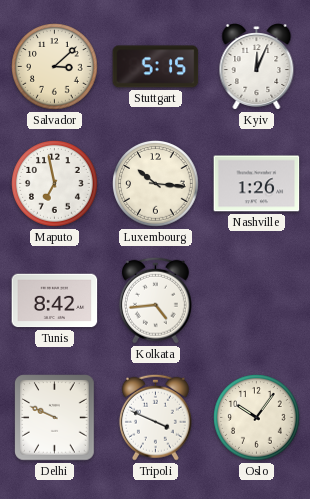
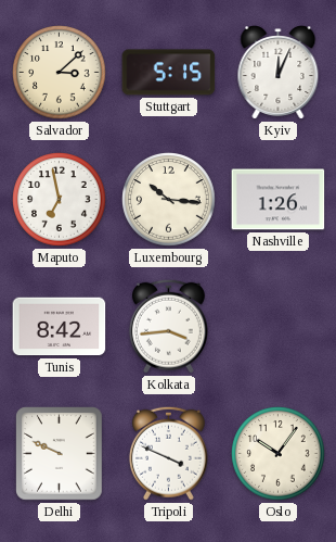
Kolkata: 4:44 -> 3:44 (168, 326)
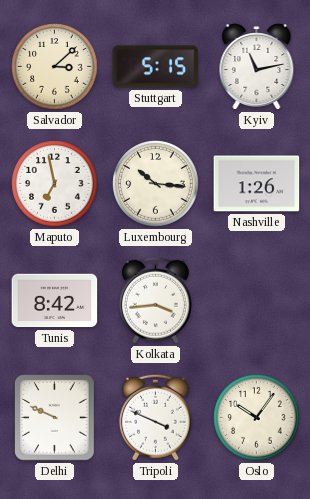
Kyiv: 12:04 -> 11:13 (257, 67)
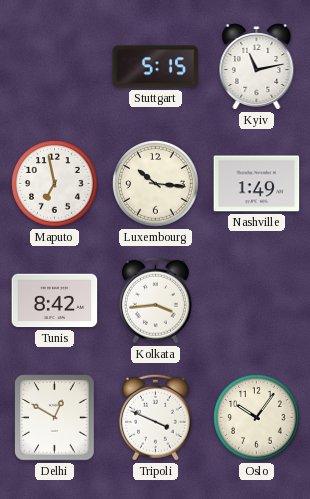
Salvador: 3:08 -> none (55, 67)
Nashville: 1:26 -> 1:49 (257, 184)
Delhi: 9:49 -> 12:50 (55, 418)
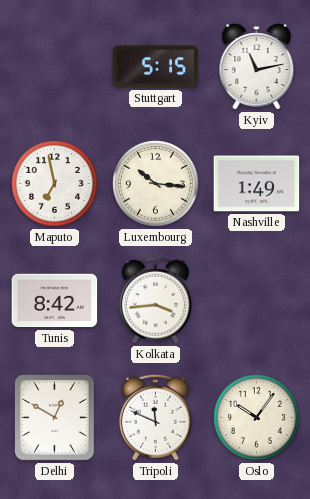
Tripoli: 3:49 -> 11:49 (155, 417)
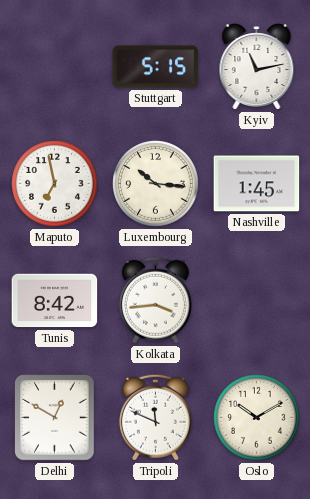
Nashville: 1:49 -> 1:45 (257, 184)
Oslo: 10:06 -> 10:10 (257, 418)
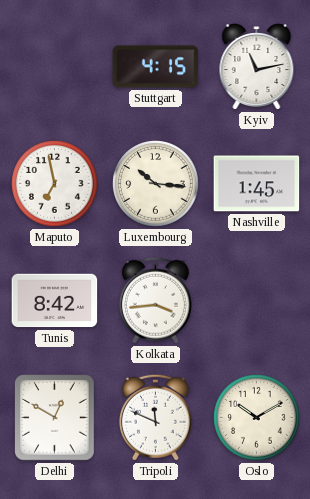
Stuttgart: 5:15 -> 4:15 (156, 67)
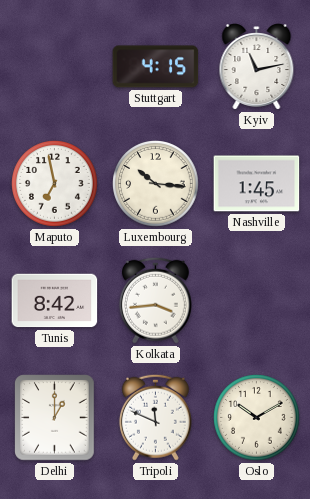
Delhi: 12:50 -> 1:00 (55, 418)
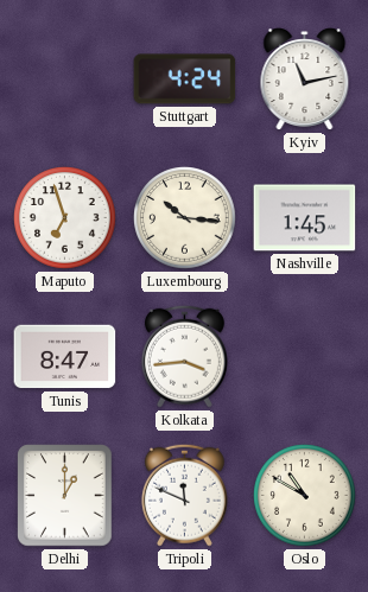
Stuttgart: 4:15 -> 4:24 (185, 79)
Maputo: 6:58 -> 6:57 (65, 218)
Tunis: 8:42 -> 8:47 (65, 357)
Oslo: 10:10 -> 10:50 (305, 496)
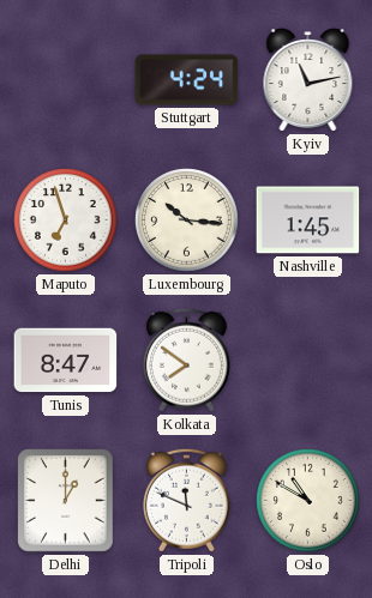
Kolkata: 3:44 -> 7:51 (186, 360)
